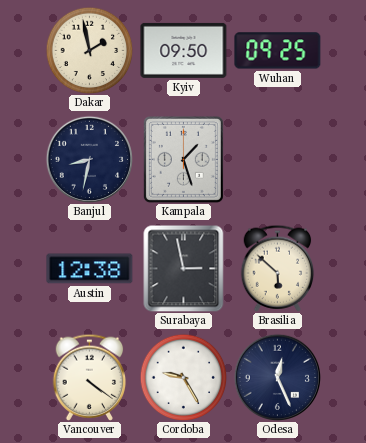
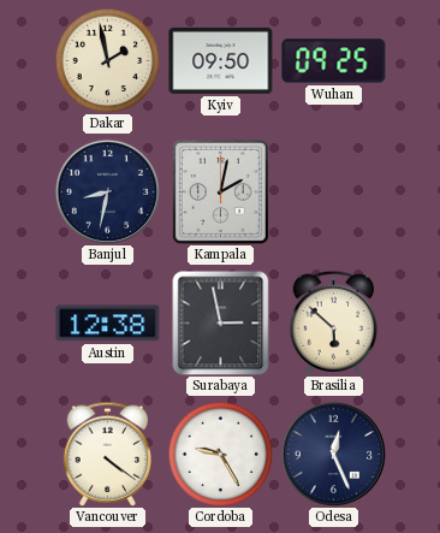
Kampala: 1:27 -> 2:02 (220, 191)
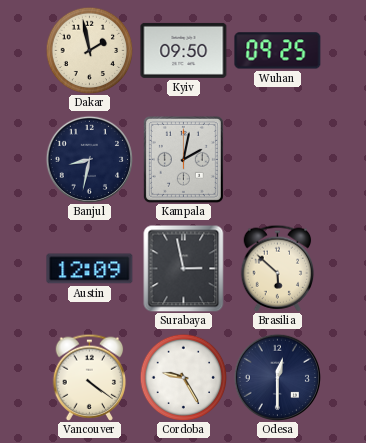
Austin: 12:38 -> 12:09 (90, 269)
Odesa: 12:26 -> 12:30 (277, 377)
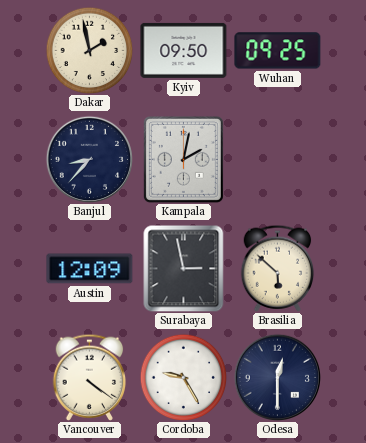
Banjul: 8:32 -> 8:37 (89, 159)
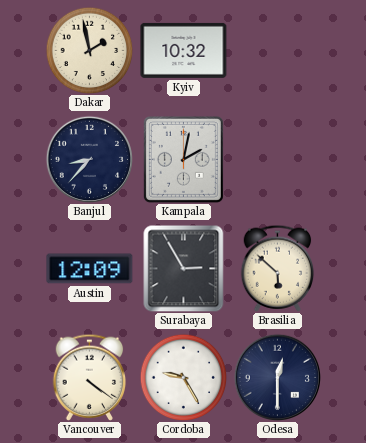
Kyiv: 09:50 -> 10:32 (184, 50)
Wuhan: 09:25 -> none (278, 51)
Surabaya: 2:58 -> 2:55 (184, 268)
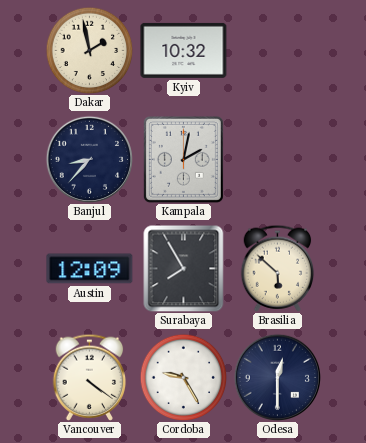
Surabaya: 2:55 -> 7:55 (184, 268)
